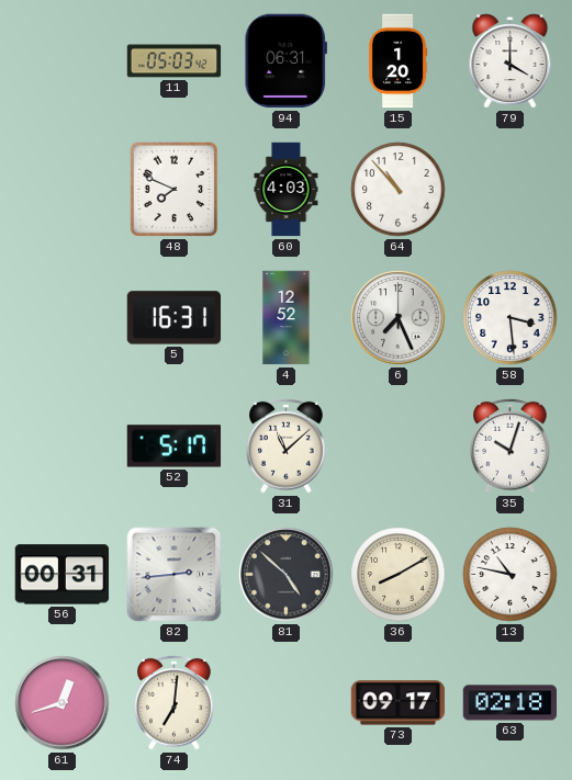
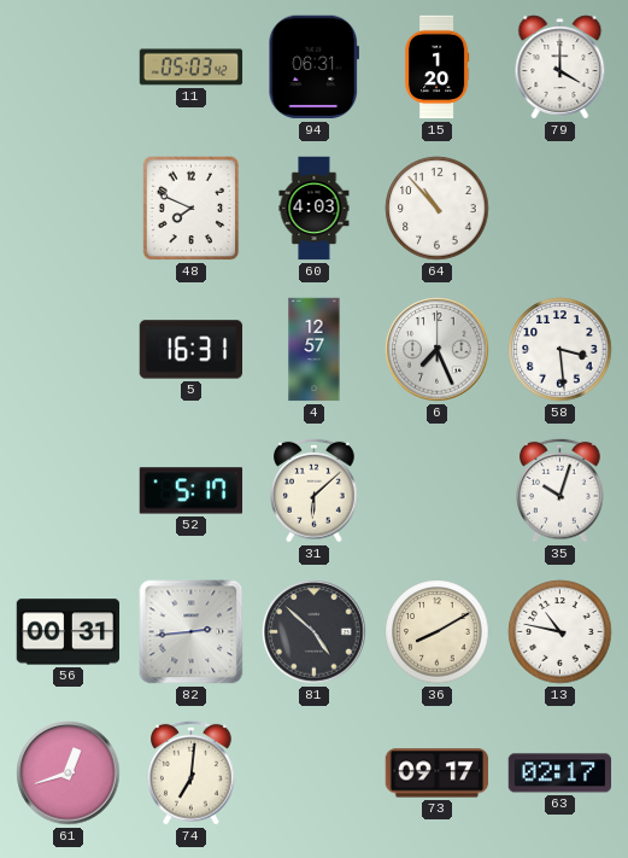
4: 12:52 -> 12:57 (315, 350)
31: 11:08 -> 6:08 (315, 490)
63: 02:18 -> 02:17 (560, 774)
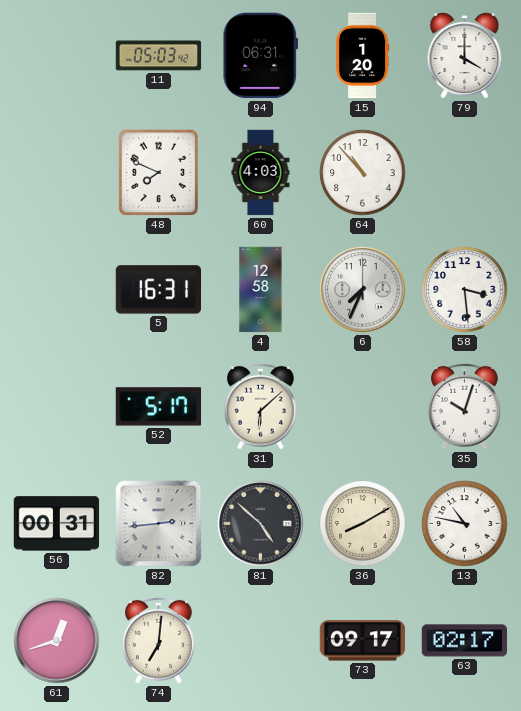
4: 12:57 -> 12:58 (261, 290)
6: 7:26 -> 7:34 (363, 290)
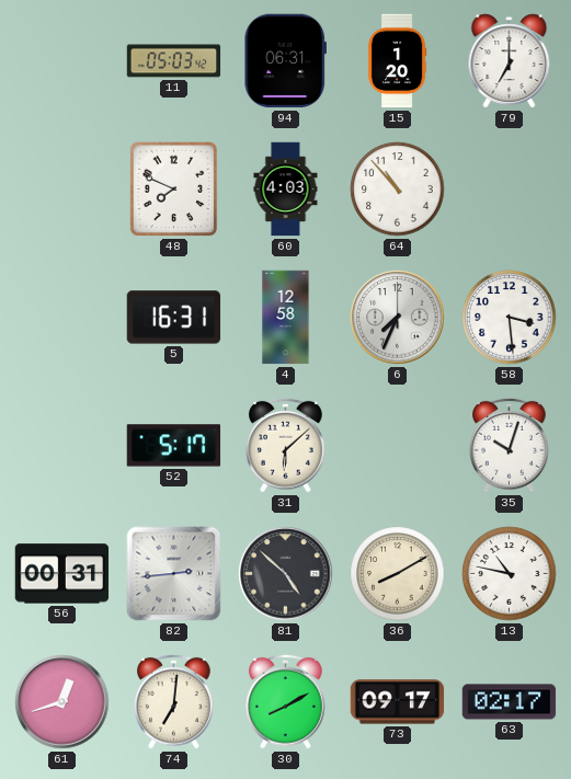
79: 4:00 -> 7:00 (510, 61)
30: none -> 8:10 (286, 701)
